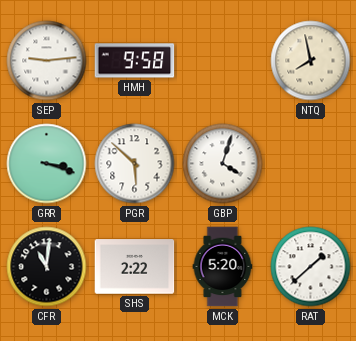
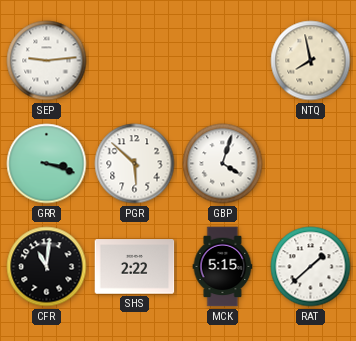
HMH: 9:58 -> none (135, 61)
MCK: 5:20 -> 5:15 (223, 267)
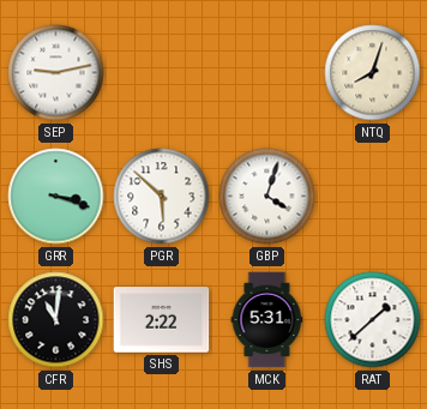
SEP: 9:14 -> 9:13 (56, 73)
NTQ: 7:58 -> 8:03 (373, 73)
MCK: 5:15 -> 5:31 (267, 320)
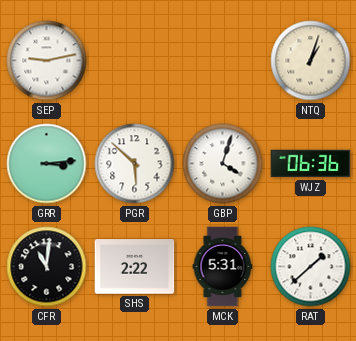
NTQ: 8:03 -> 1:03 (311, 61)
GRR: 3:18 -> 3:14 (47, 164)
WJZ: none -> 06:36 (311, 164)
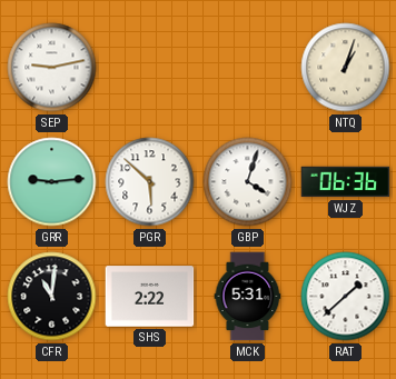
GRR: 3:14 -> 9:14 (52, 182)
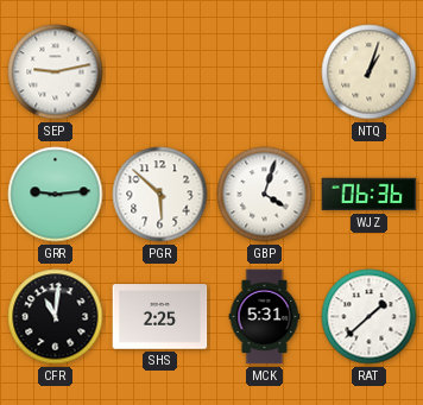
SHS: 2:22 -> 2:25 (160, 317)
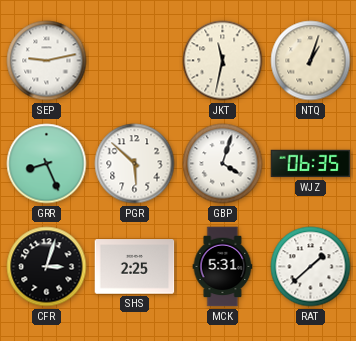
JKT: none -> 11:32 (223, 61)
GRR: 9:14 -> 8:26 (47, 164)
WJZ: 06:36 -> 06:35 (311, 164)
CFR: 11:01 -> 3:03 (47, 267)
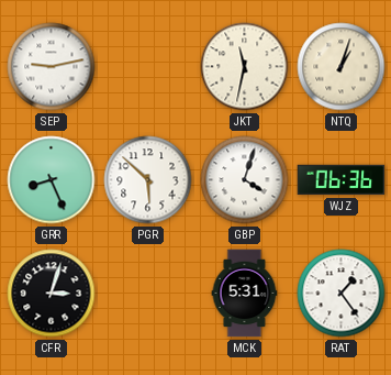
WJZ: 06:35 -> 06:36 (342, 180)
SHS: 2:25 -> none (135, 267)
RAT: 1:38 -> 1:24 (342, 294)
